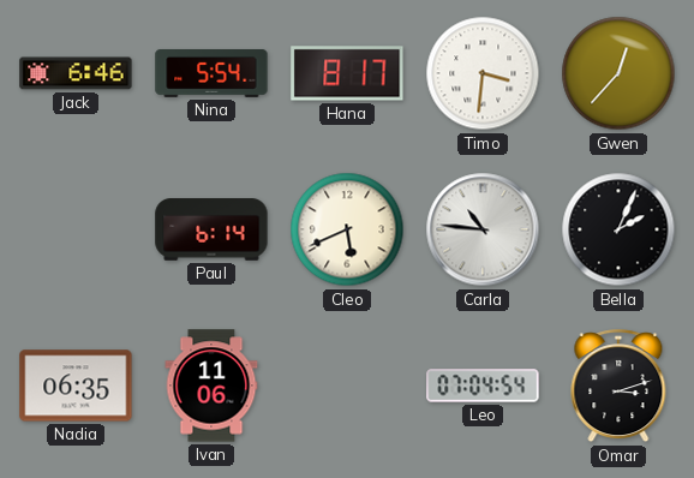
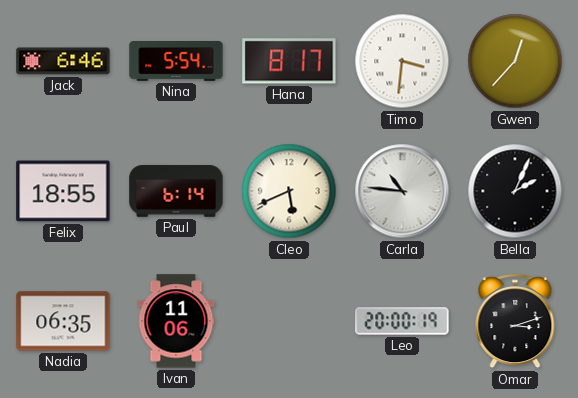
Felix: none -> 18:55 (63, 191)
Leo: 07:04 -> 20:00 (402, 321)
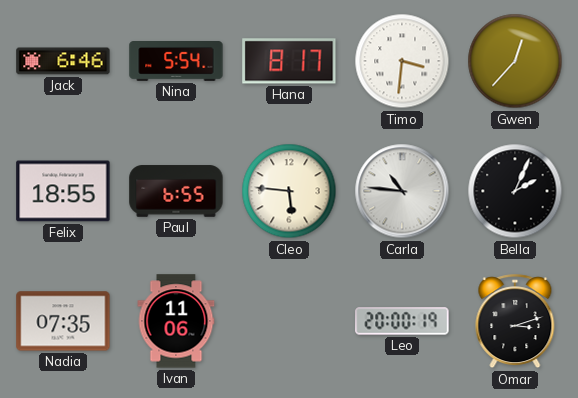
Paul: 6:14 -> 6:55 (176, 191)
Cleo: 5:41 -> 5:46 (289, 191)
Nadia: 06:35 -> 07:35 (63, 321)
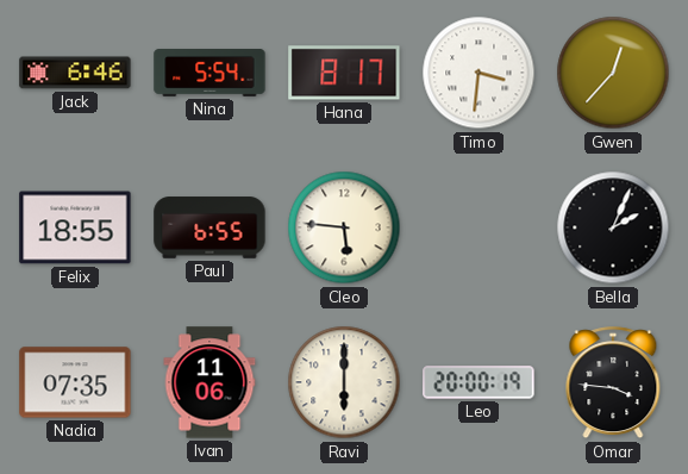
Carla: 10:46 -> none (402, 191)
Ravi: none -> 6:00 (344, 382)
Omar: 3:12 -> 3:46 (613, 383)
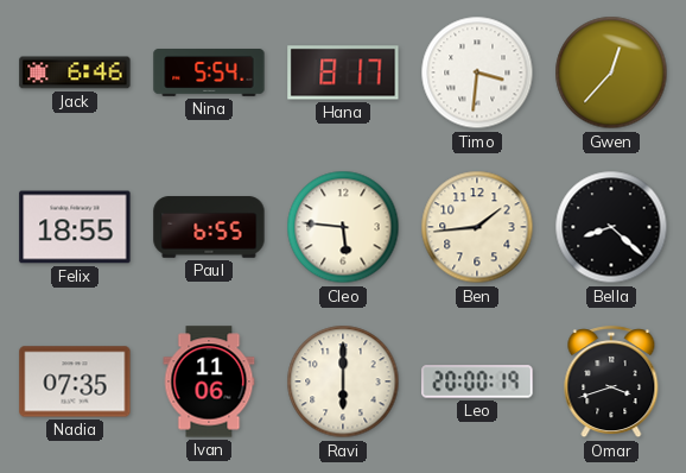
Ben: none -> 1:44 (477, 227)
Bella: 2:04 -> 8:22 (611, 227)
Omar: 3:46 -> 3:42 (611, 383)
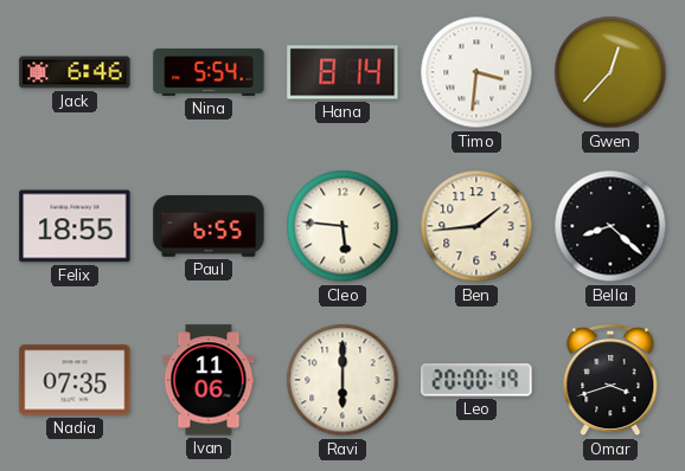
Hana: 8:17 -> 8:14 (342, 72)
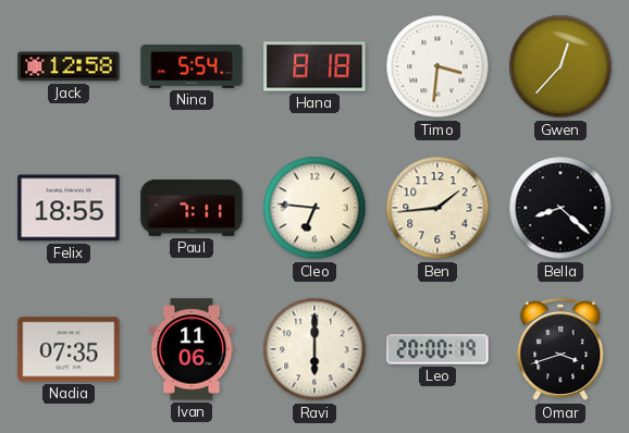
Jack: 6:46 -> 12:58 (69, 66)
Hana: 8:14 -> 8:18 (314, 66)
Paul: 6:55 -> 7:11 (192, 208)
Cleo: 5:46 -> 6:46 (314, 208)
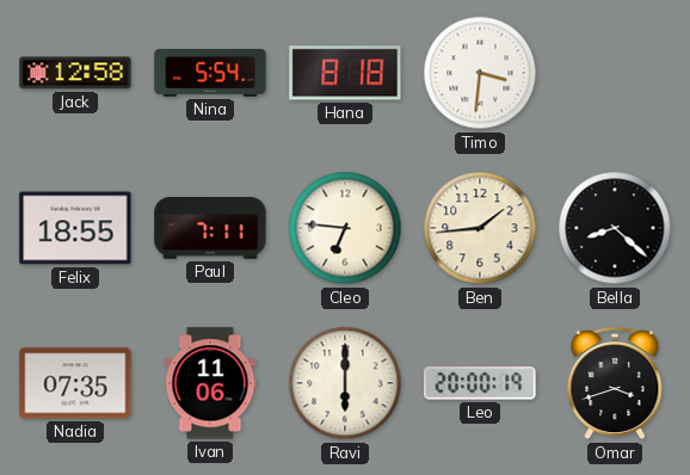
Gwen: 12:37 -> none (560, 66)
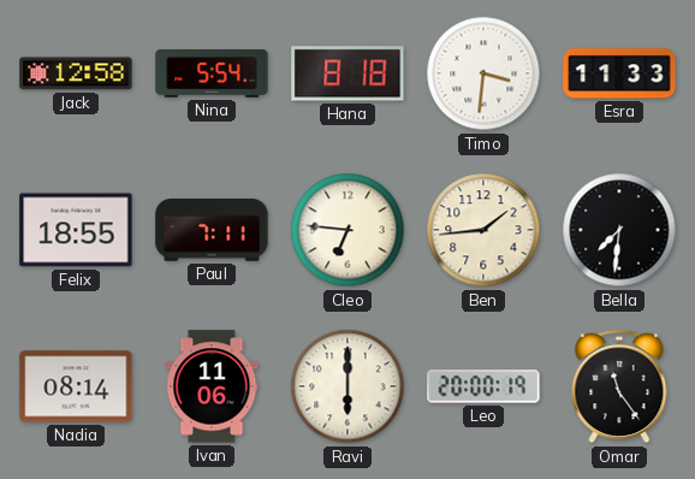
Esra: none -> 11:33 (619, 73)
Bella: 8:22 -> 7:31 (619, 230)
Nadia: 07:35 -> 08:14 (76, 386)
Omar: 3:42 -> 11:24 (619, 388)
